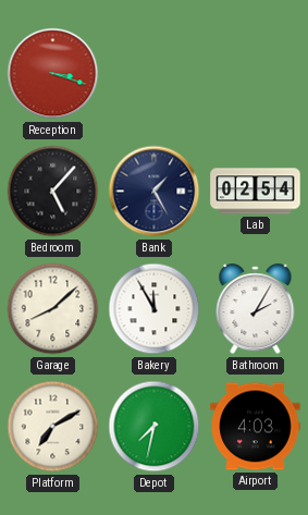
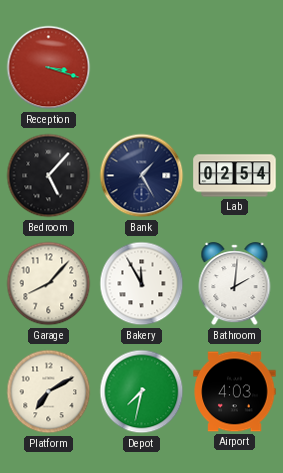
Garage: 8:08 -> 8:07 (49, 284)
Bathroom: 2:05 -> 2:01 (235, 284)
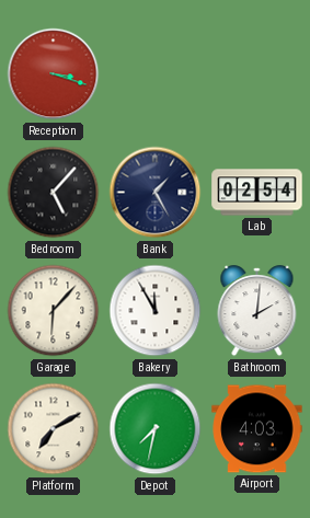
Garage: 8:07 -> 6:07 (54, 311)
